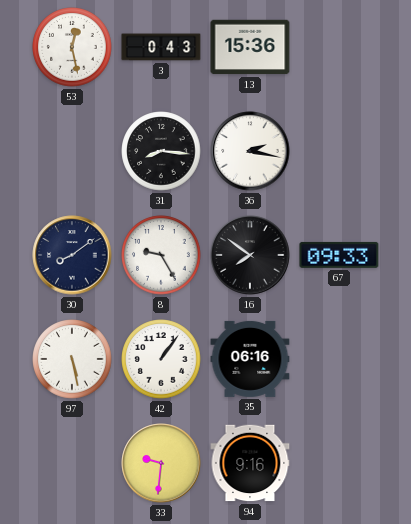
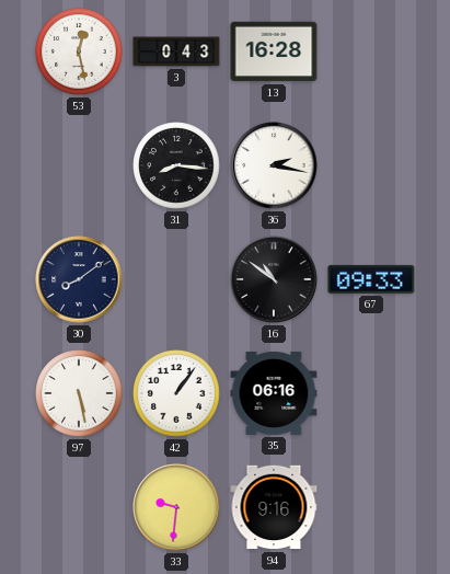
13: 15:36 -> 16:28 (274, 51)
8: 9:25 -> none (161, 255)
16: 7:51 -> 10:51 (274, 279)
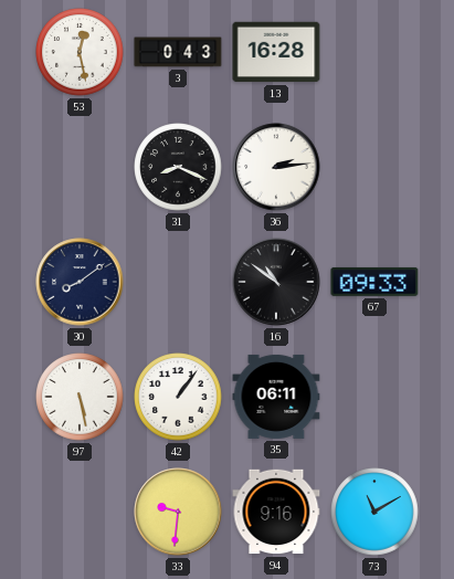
31: 8:16 -> 8:19 (178, 167)
36: 2:17 -> 2:14 (276, 167)
35: 06:16 -> 06:11 (276, 397)
73: none -> 11:10 (374, 512)
